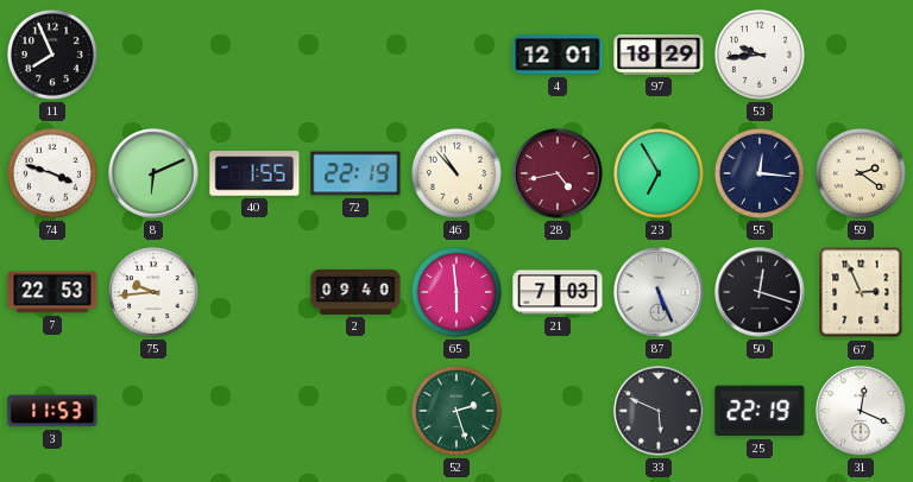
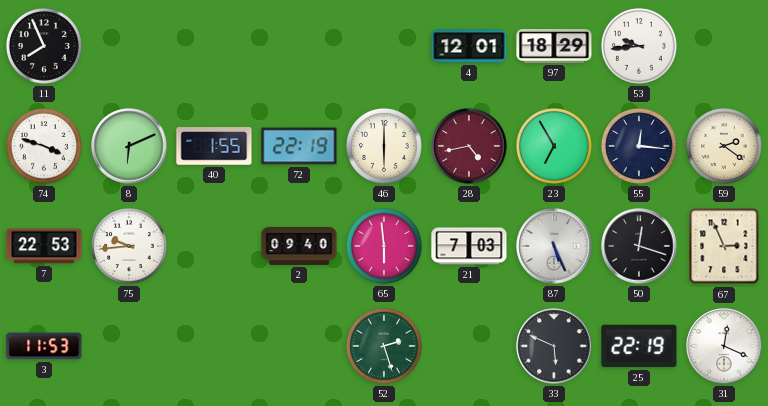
46: 10:53 -> 6:00 (385, 147)
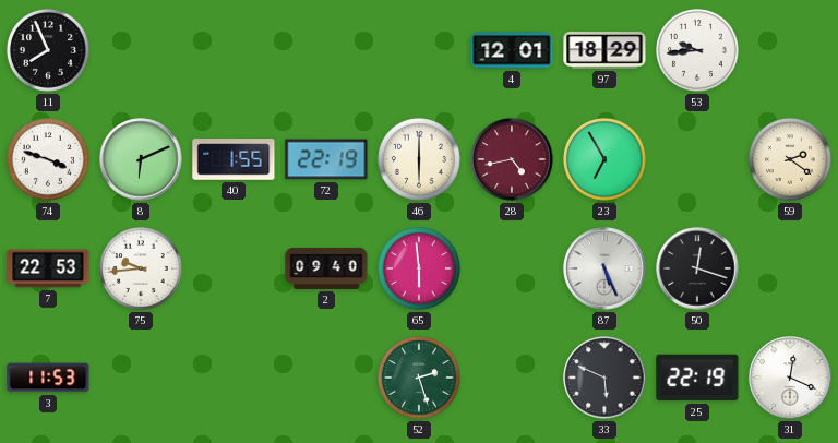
55: 12:16 -> none (640, 147)
21: 7:03 -> none (469, 246)
67: 2:56 -> none (724, 246)
